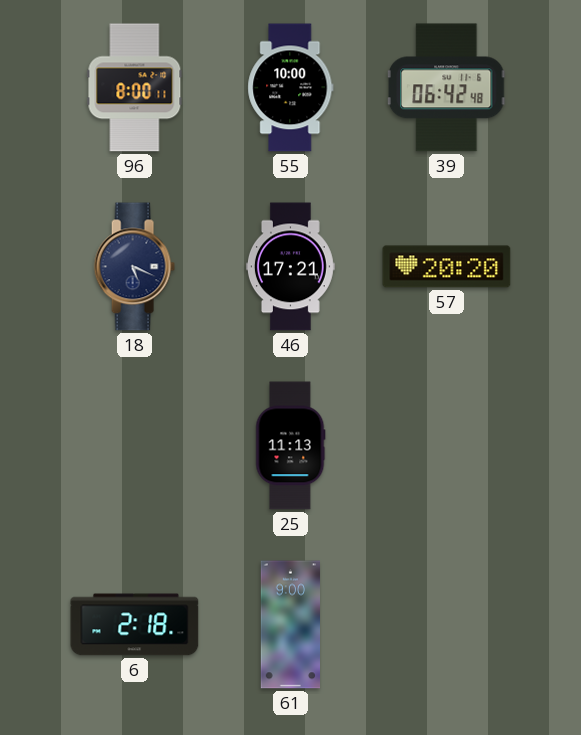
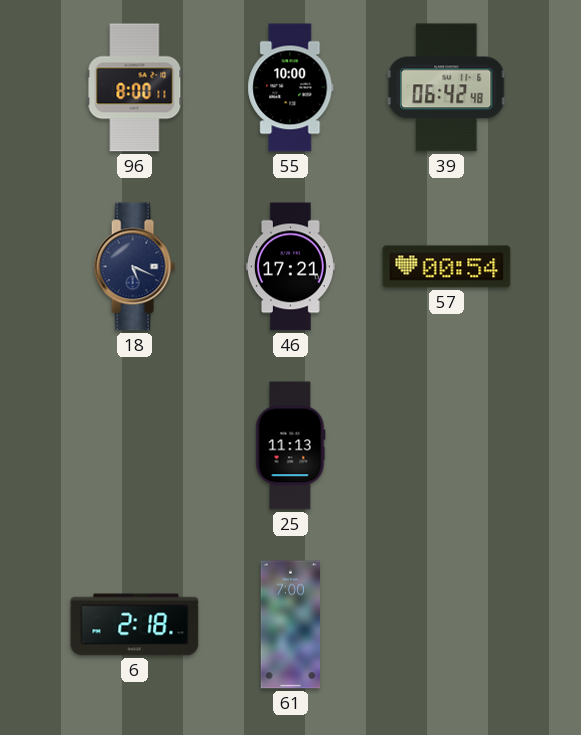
57: 20:20 -> 00:54 (447, 267)
61: 9:00 -> 7:00 (290, 625)
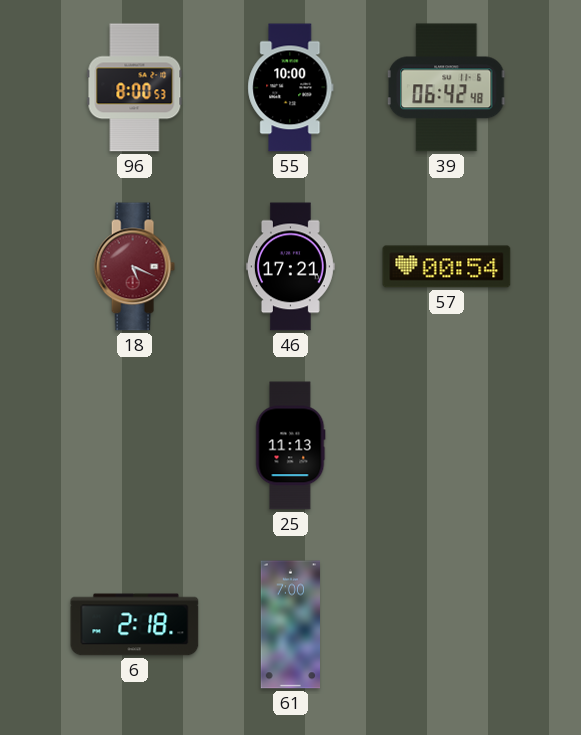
96: 8:00:11 -> 8:00:53 (135, 88)
18 dial: navy -> burgundy (134, 267)
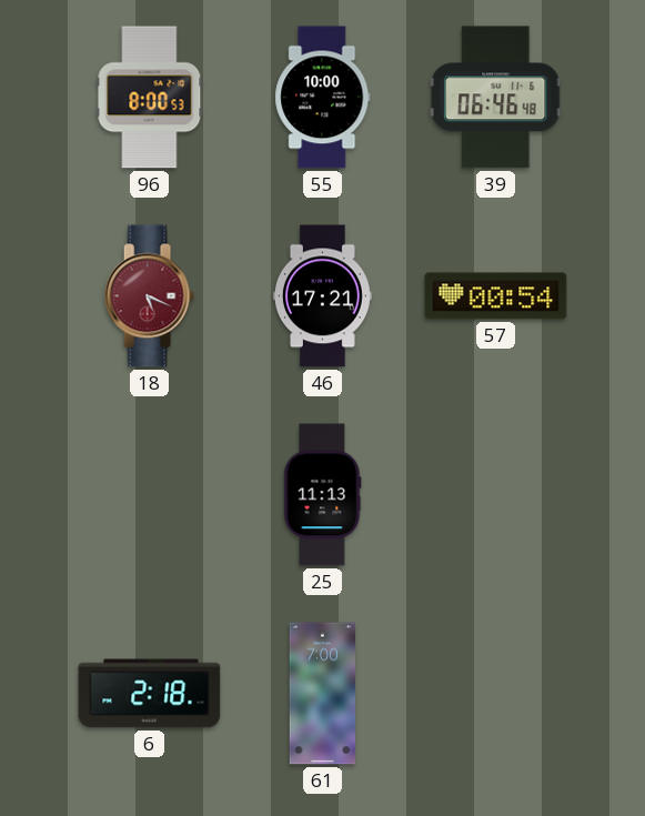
39: 06:42 -> 06:46 (495, 98)
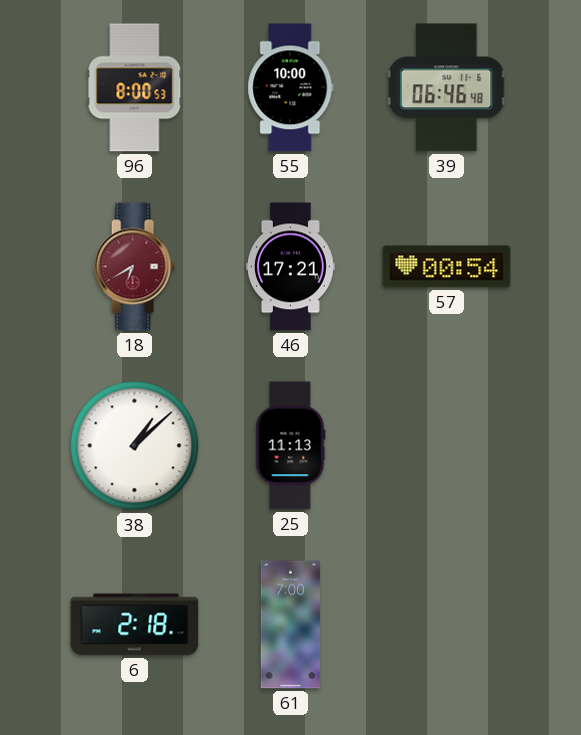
18: 5:19 -> 6:40 (134, 267)
38: none -> 1:08 (135, 446)
